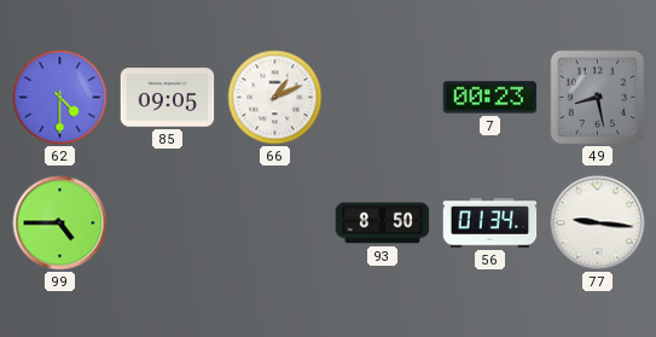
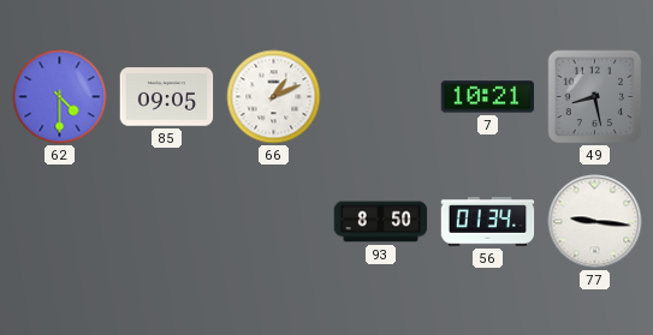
7: 00:23 -> 10:21 (488, 97)
99: 4:45 -> none (60, 223)
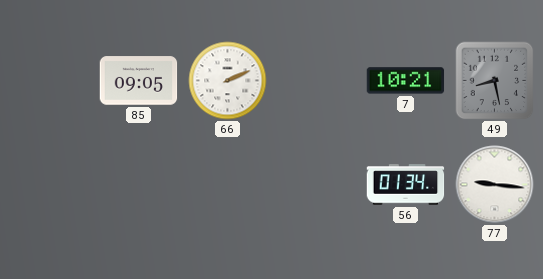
62: 4:30 -> none (60, 97)
66: 1:11 -> 2:11 (228, 81)
93: 8:50 -> none (381, 222)
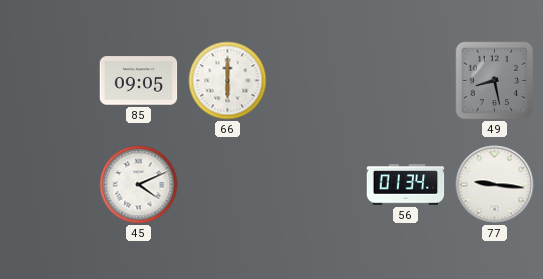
66: 2:11 -> 6:00 (228, 81)
7: 10:21 -> none (406, 81)
45: none -> 4:11 (139, 185)
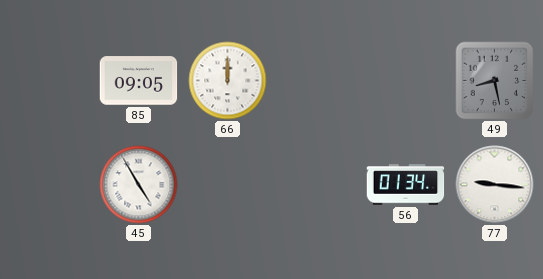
66: 6:00 -> 12:00 (228, 81)
45: 4:11 -> 4:55 (139, 185)
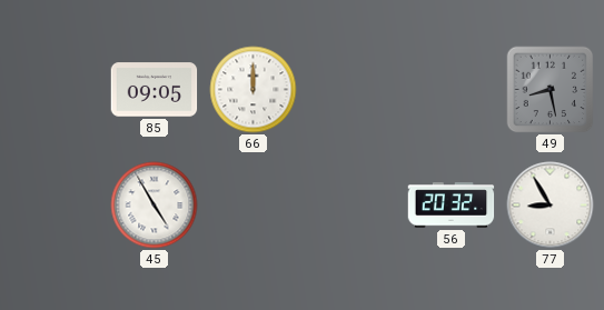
56: 01:34 -> 20:32 (452, 206)
77: 9:16 -> 8:55 (551, 206)
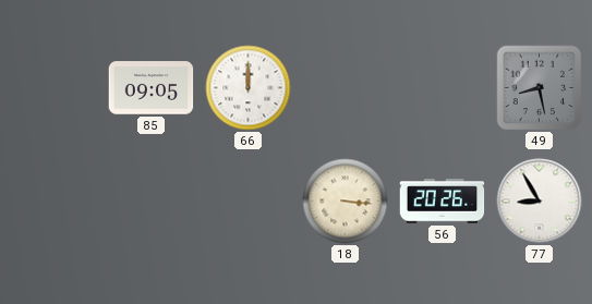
45: 4:55 -> none (155, 206)
18: none -> 3:16 (346, 202)
56: 20:32 -> 20:26 (443, 202)
